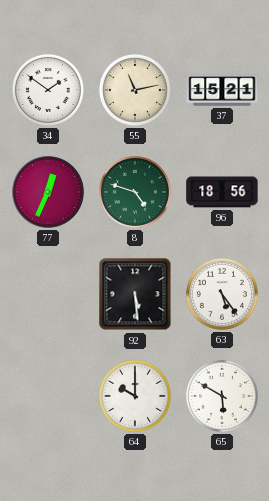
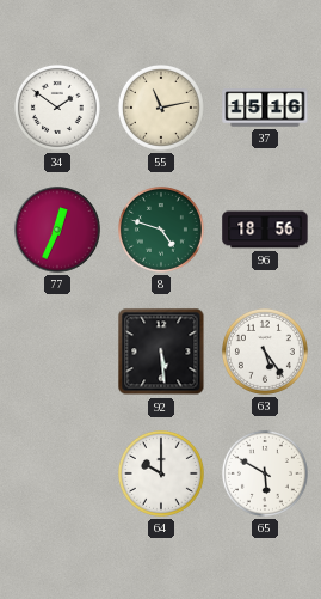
37: 15:21 -> 15:16 (265, 108)
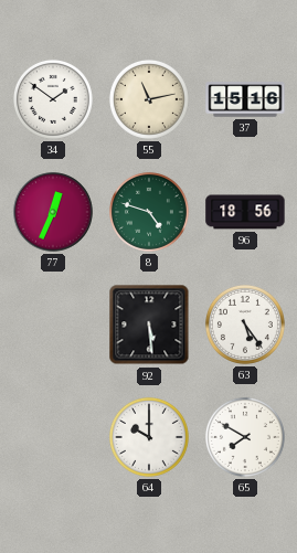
65: 5:50 -> 7:50 (245, 437)
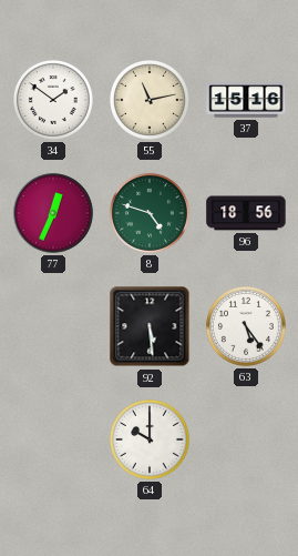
65: 7:50 -> none (245, 437)
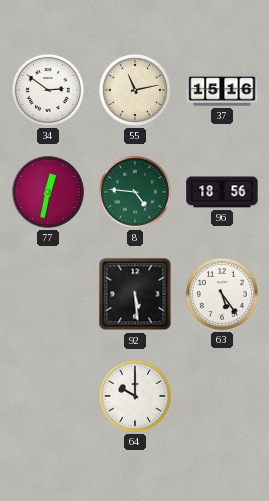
34: 1:51 -> 2:51 (48, 90)
77: 12:34 -> 12:32 (48, 192)
8: 4:48 -> 4:46 (135, 192)
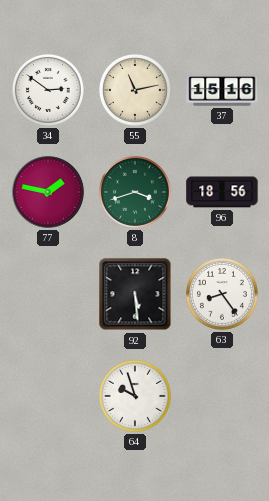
77: 12:32 -> 1:47 (48, 192)
8: 4:46 -> 3:42 (135, 192)
63: 5:24 -> 8:24 (222, 294)
64: 10:00 -> 9:57 (135, 396)
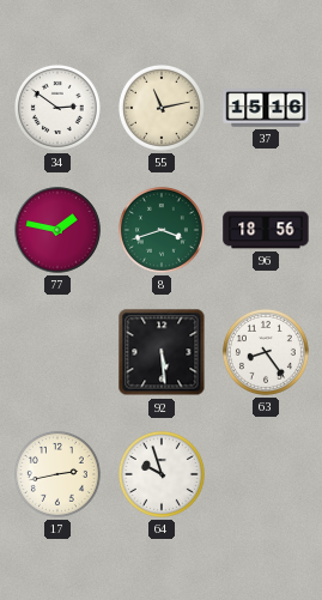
17: none -> 2:43 (57, 474)
